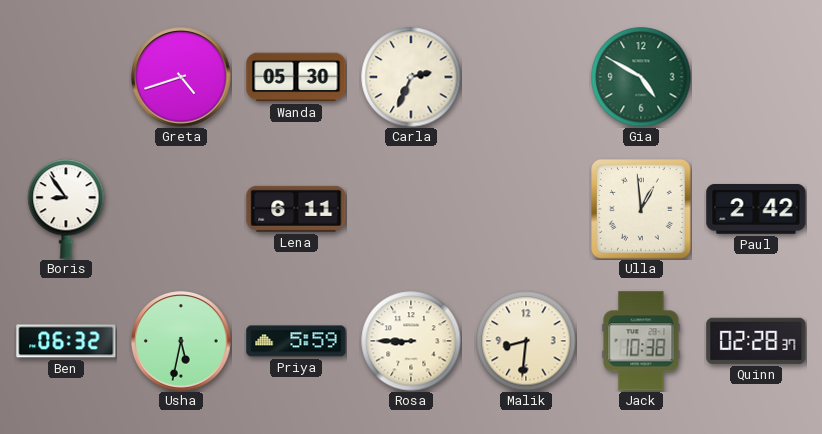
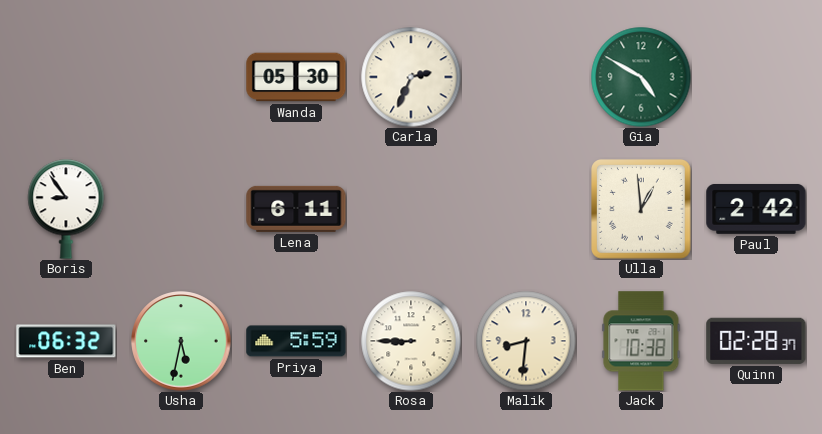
Greta: 4:42 -> none (181, 77)
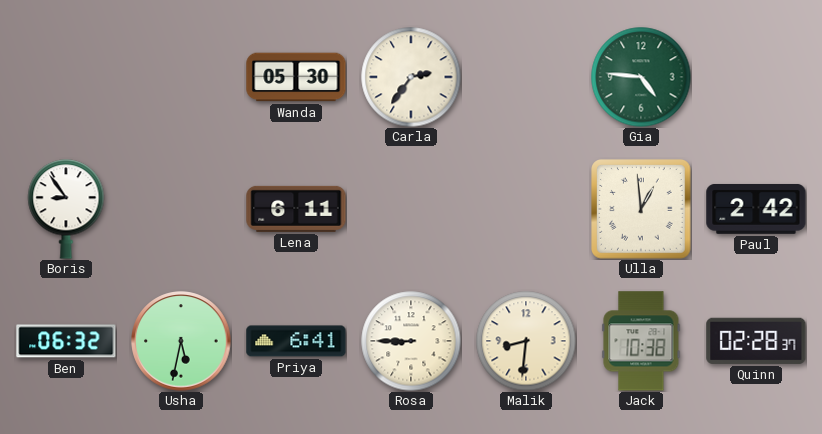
Carla: 2:34 -> 2:36 (411, 77)
Gia: 4:50 -> 4:46 (641, 77)
Priya: 5:59 -> 6:41 (296, 341)
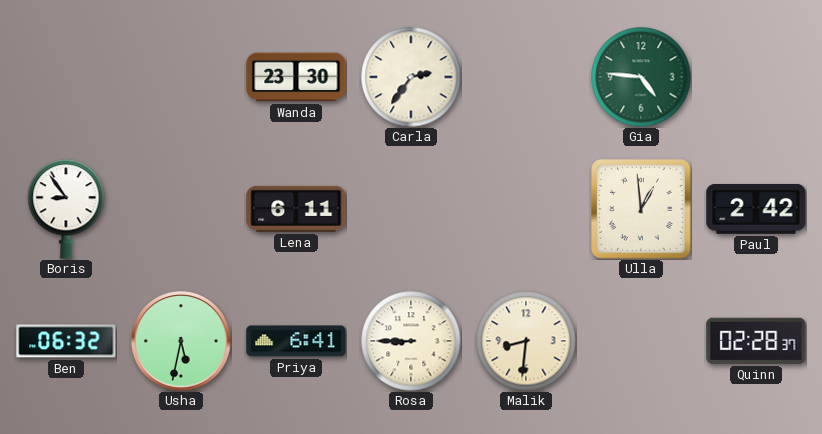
Wanda: 05:30 -> 23:30 (296, 77)
Jack: 10:38 -> none (641, 341)
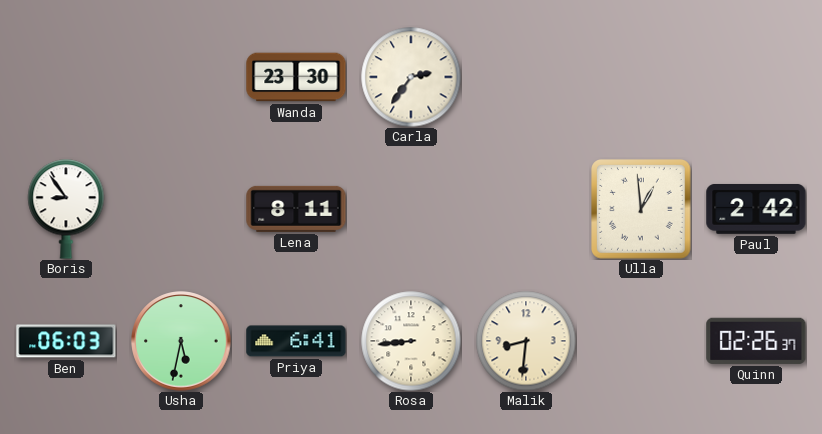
Gia: 4:46 -> none (641, 77)
Lena: 6:11 -> 8:11 (296, 209)
Ben: 06:32 -> 06:03 (66, 341)
Rosa: 8:45 -> 8:44 (411, 341)
Quinn: 02:28 -> 02:26 (756, 341)
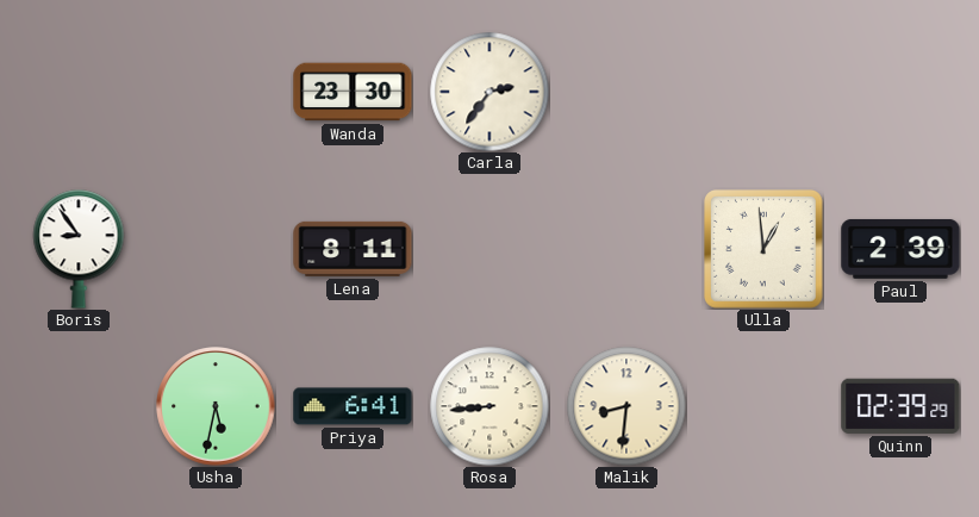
Paul: 2:42 -> 2:39 (900, 249)
Ben: 06:03 -> none (66, 341)
Quinn: 02:26 -> 02:39 (900, 406)
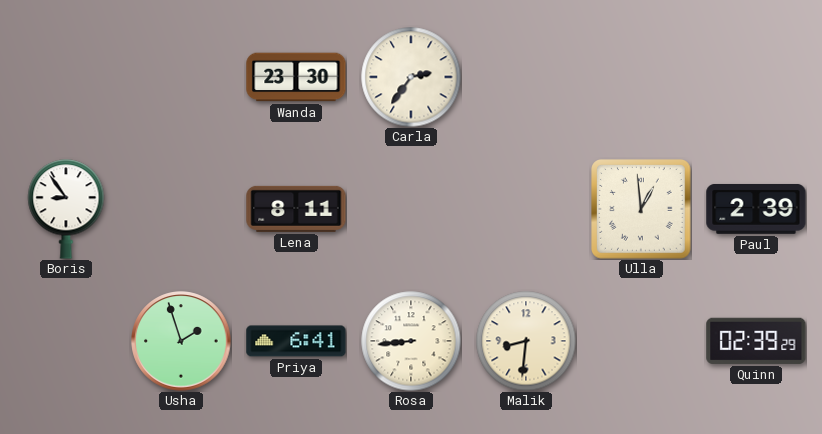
Usha: 5:32 -> 1:57 (181, 341)
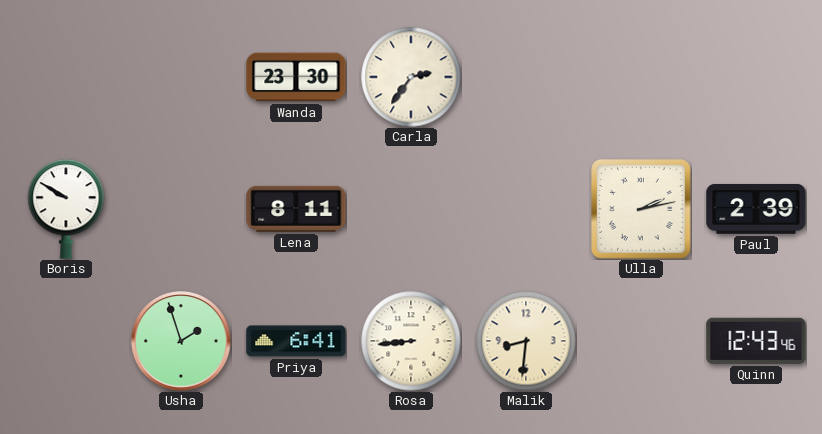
Boris: 8:54 -> 9:50 (66, 209)
Ulla: 12:59 -> 2:13 (642, 210)
Quinn: 02:39 -> 12:43 (756, 341)
